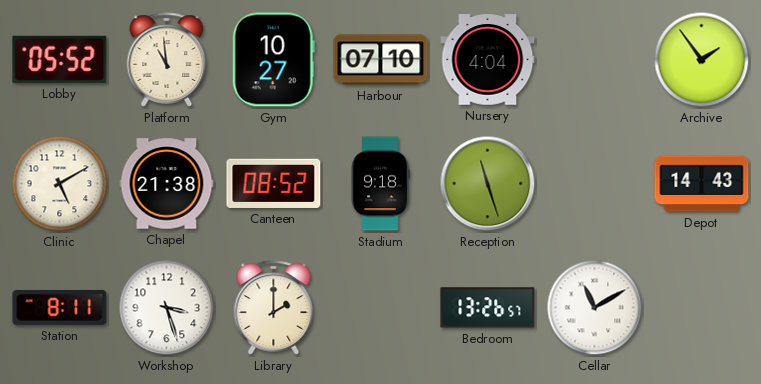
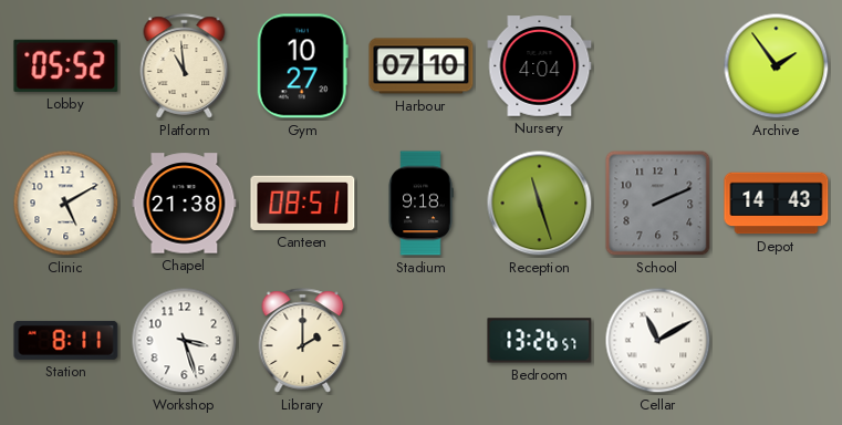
Canteen: 08:52 -> 08:51 (303, 203)
School: none -> 2:11 (658, 204)
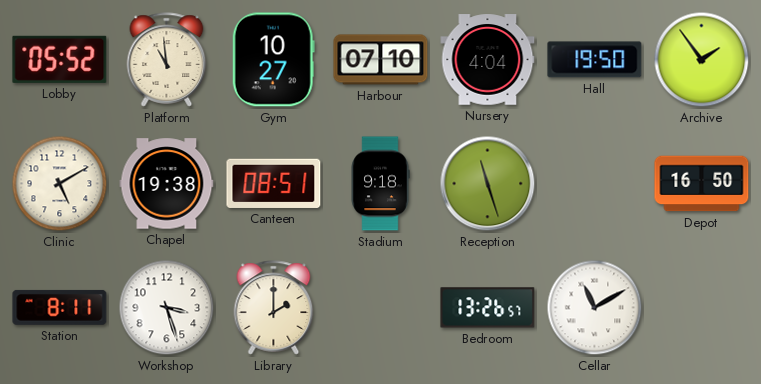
Hall: none -> 19:50 (595, 60)
Chapel: 21:38 -> 19:38 (167, 184)
School: 2:11 -> none (658, 204)
Depot: 14:43 -> 16:50 (702, 184)
